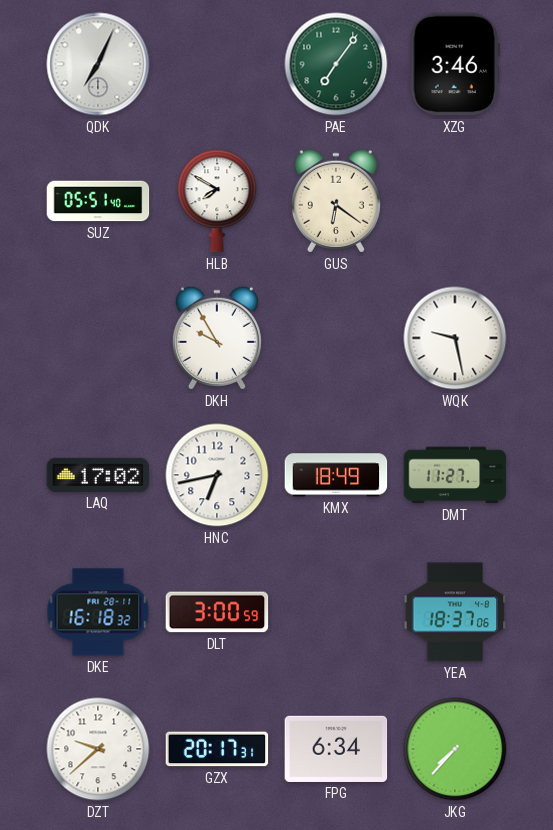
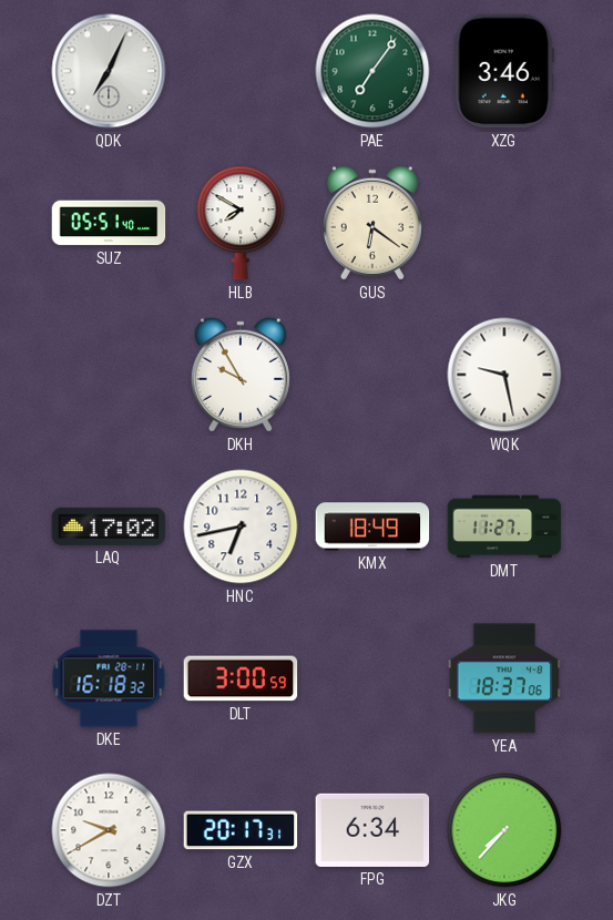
DZT: 9:38 -> 9:40 (109, 830)
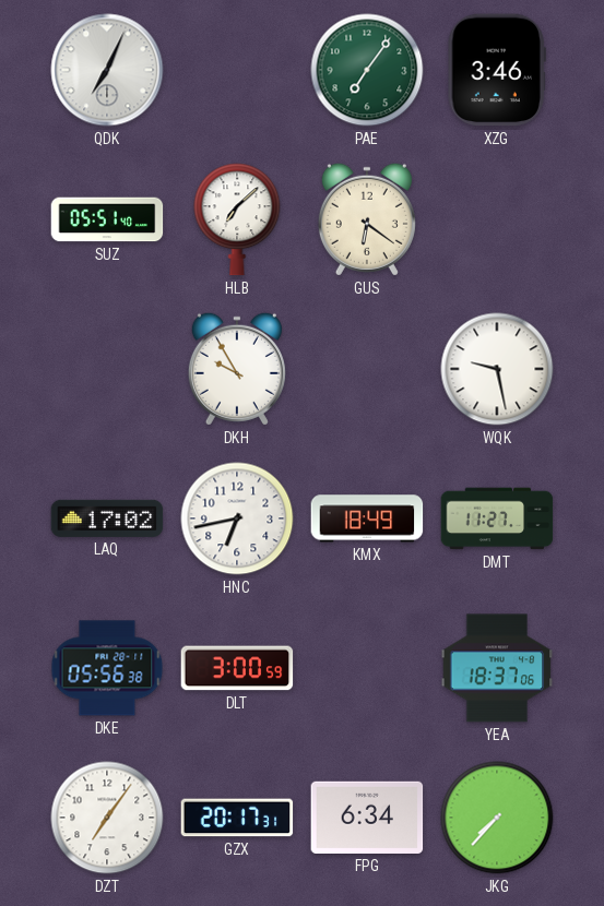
HLB: 7:50 -> 7:08 (237, 219)
DKE: 16:18 -> 05:56 (107, 668)
DZT: 9:40 -> 7:06 (107, 818)
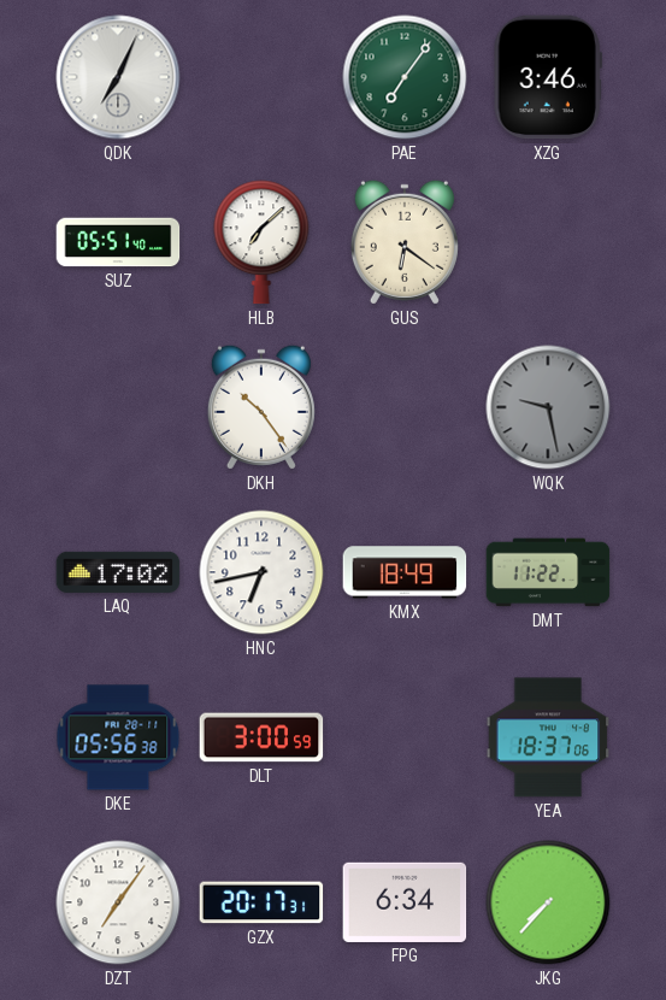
DKH: 9:55 -> 10:24 (261, 407)
WQK dial: white -> grey (548, 407)
DMT: 11:27 -> 11:22 (548, 572)
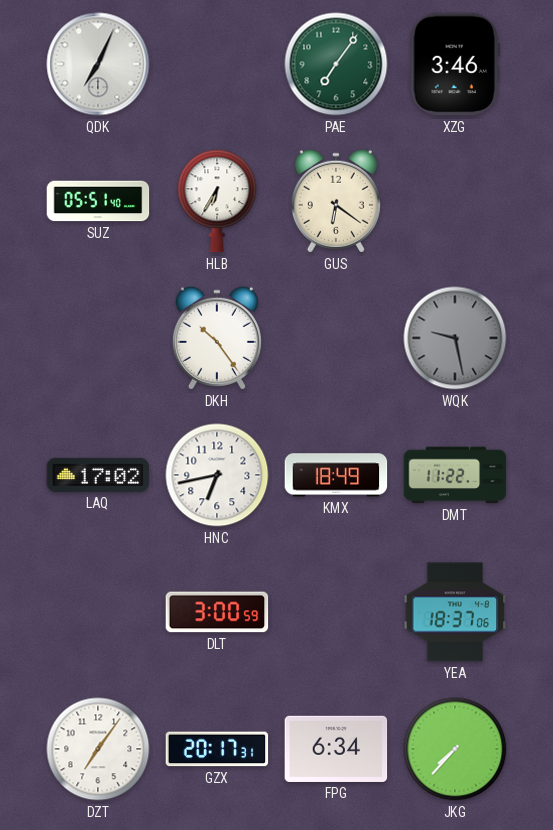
HLB: 7:08 -> 6:35 (217, 201)
DKE: 05:56 -> none (118, 737)
